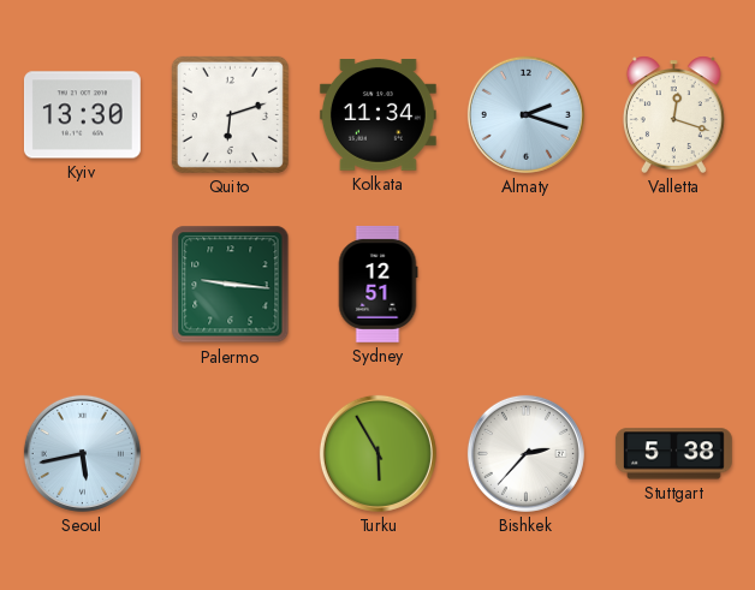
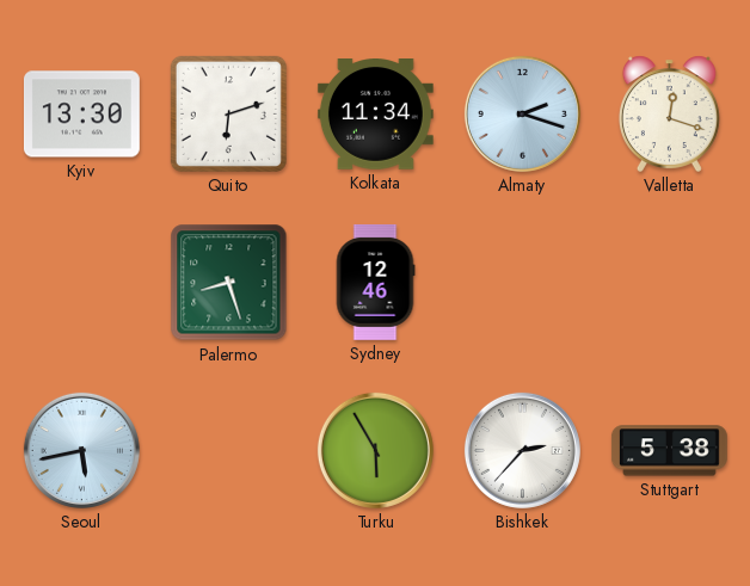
Palermo: 9:16 -> 8:27 (229, 283)
Sydney: 12:51 -> 12:46 (375, 282)
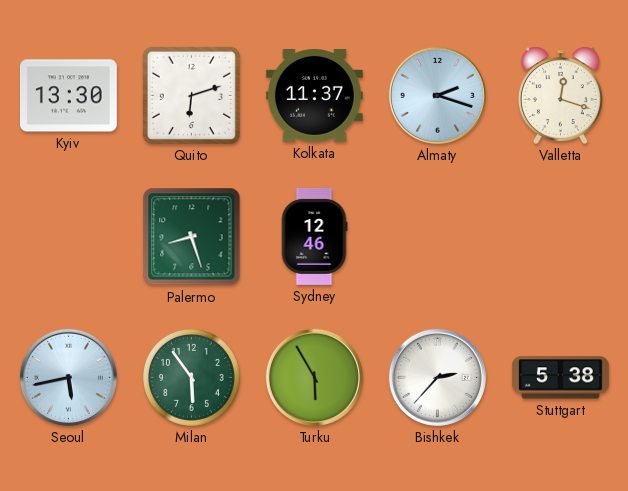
Kolkata: 11:34 -> 11:37 (314, 96)
Milan: none -> 5:54 (191, 377)
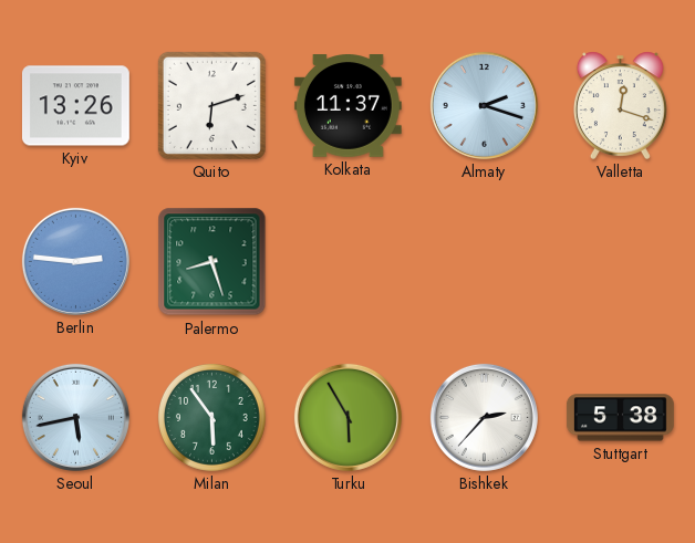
Kyiv: 13:30 -> 13:26 (75, 106)
Berlin: none -> 2:46 (75, 261)
Sydney: 12:46 -> none (314, 236)
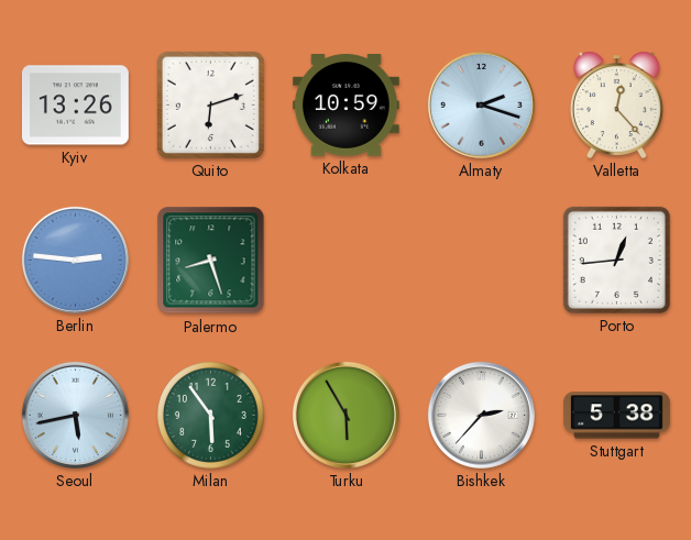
Kolkata: 11:37 -> 10:59 (345, 106)
Valletta: 12:18 -> 12:23 (616, 104)
Porto: none -> 12:44 (616, 260)
